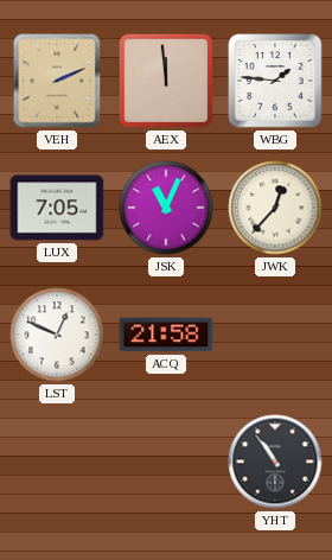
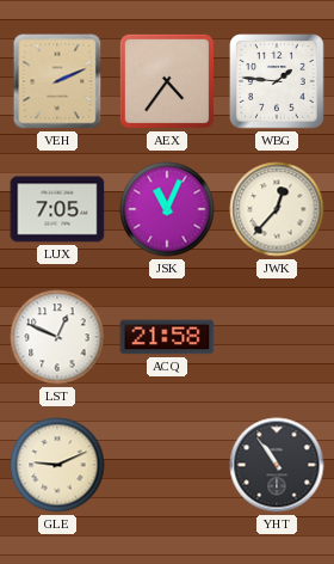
AEX: 11:59 -> 4:36 (167, 81)
GLE: none -> 9:11 (57, 465)
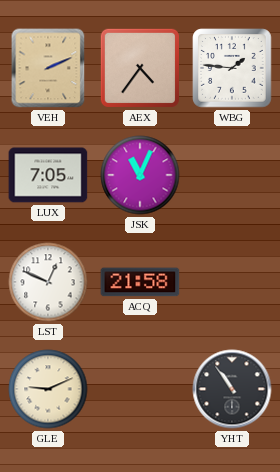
JWK: 12:37 -> none (277, 209)
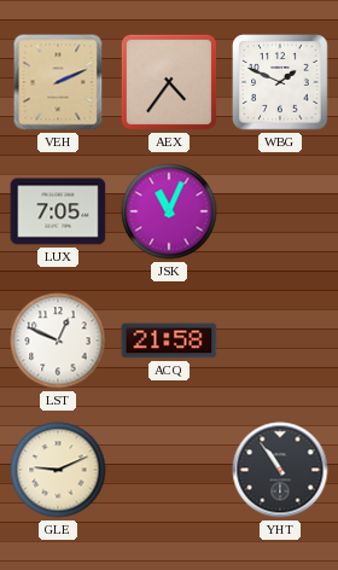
WBG: 1:46 -> 1:49 (280, 82)
